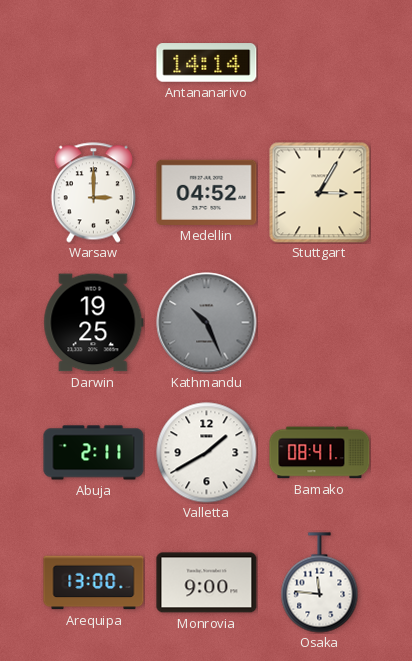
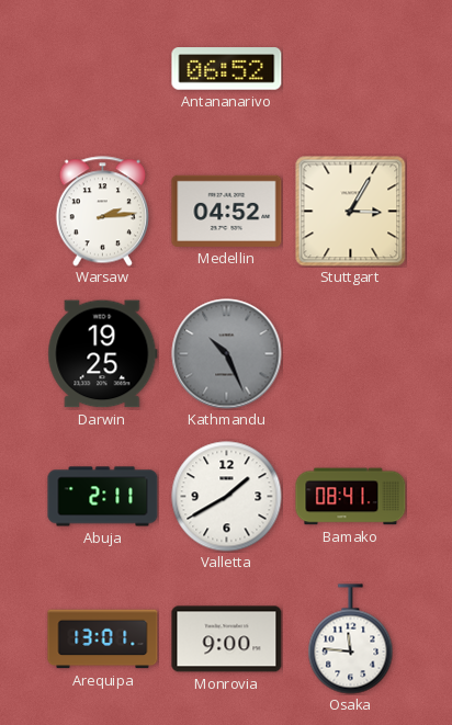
Antananarivo: 14:14 -> 06:52 (227, 69)
Warsaw: 3:00 -> 2:14 (102, 212)
Arequipa: 13:00 -> 13:01 (103, 639)
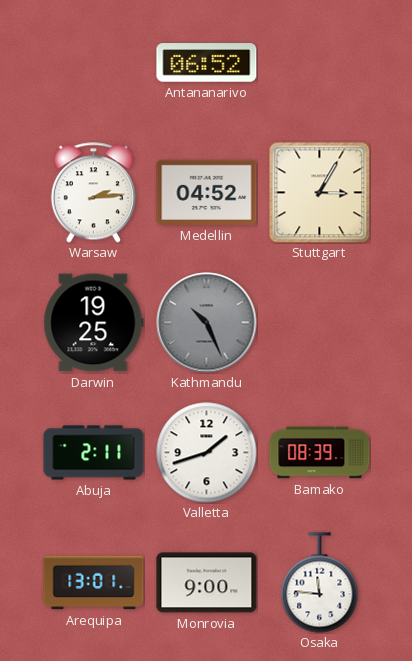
Valletta: 1:40 -> 1:42 (207, 453)
Bamako: 08:41 -> 08:39 (320, 453)
